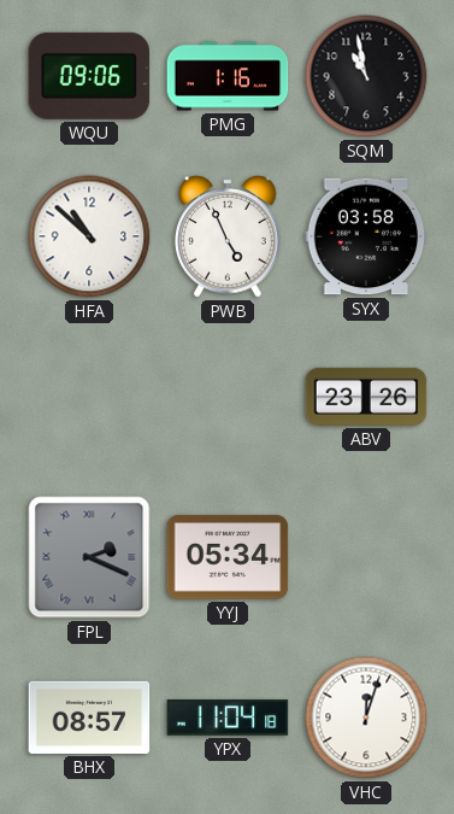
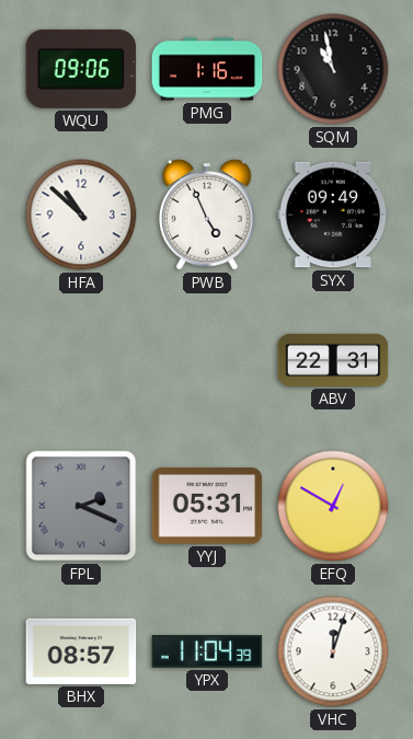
SYX: 03:58 -> 09:49 (333, 215)
ABV: 23:26 -> 22:31 (333, 360)
YYJ: 05:34 -> 05:31 (207, 506)
EFQ: none -> 12:50 (333, 506)
YPX: 11:04:18 -> 11:04:39 (207, 651)
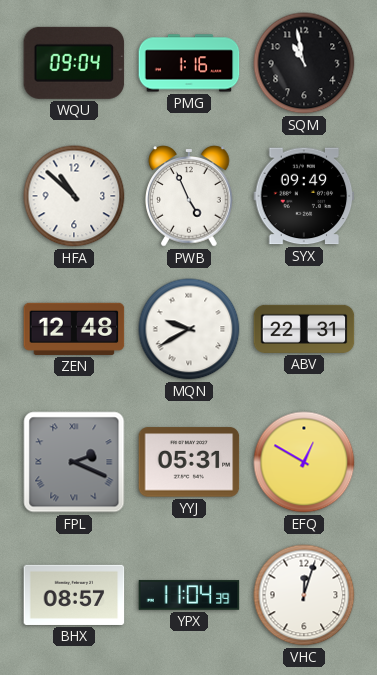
WQU: 09:06 -> 09:04 (74, 63)
ZEN: none -> 12:48 (74, 329)
MQN: none -> 9:40 (189, 329)
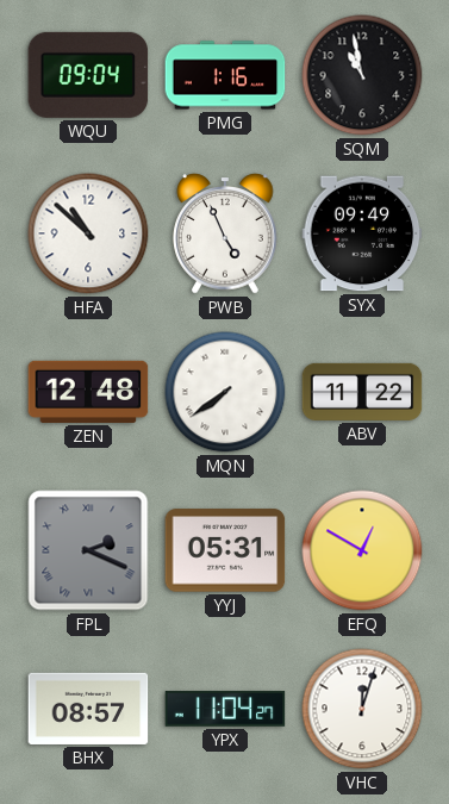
MQN: 9:40 -> 7:39 (225, 392)
ABV: 22:31 -> 11:22 (362, 392)
YPX: 11:04:39 -> 11:04:27 (225, 709)
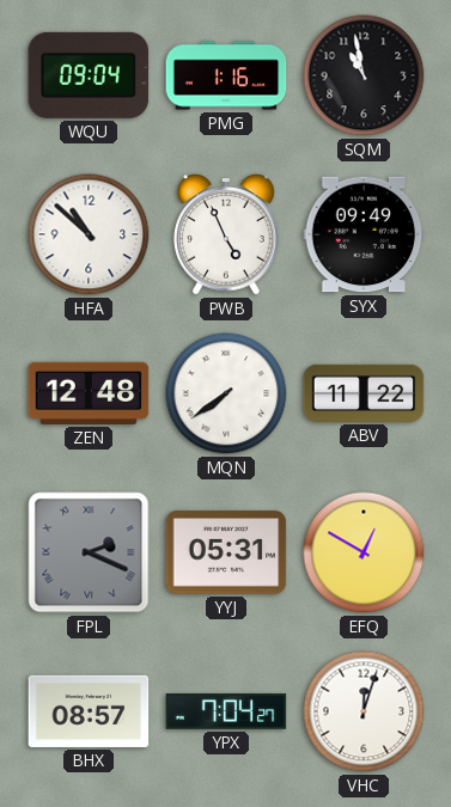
YPX: 11:04 -> 7:04 (226, 711)
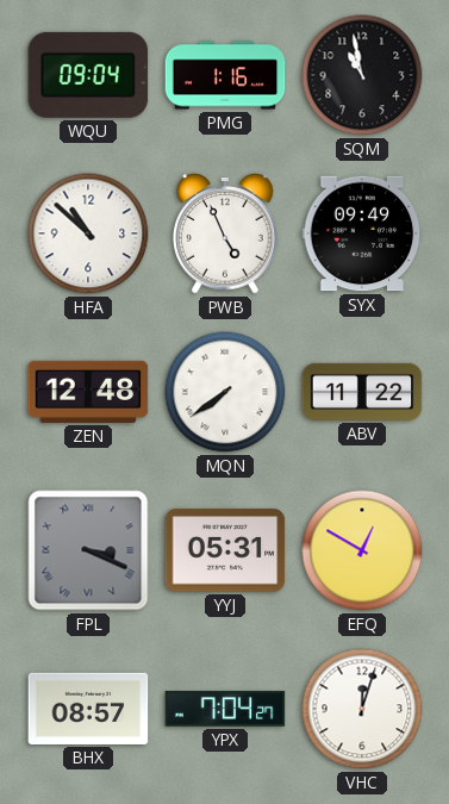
FPL: 2:19 -> 3:19 (88, 550)
